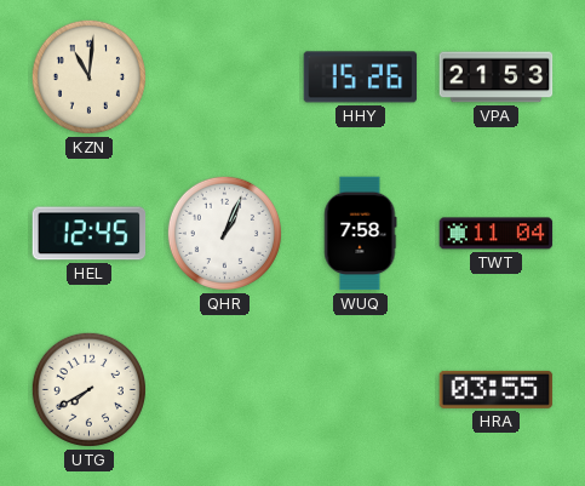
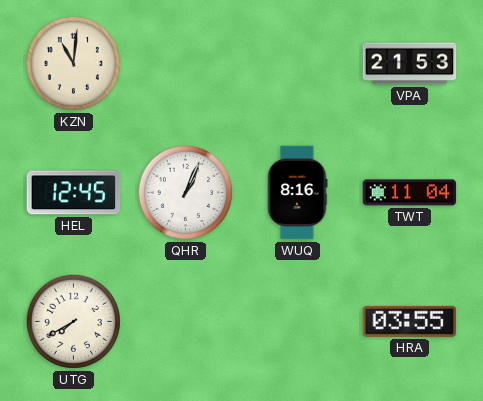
HHY: 15:26 -> none (361, 78)
WUQ: 7:58 -> 8:16 (298, 193)
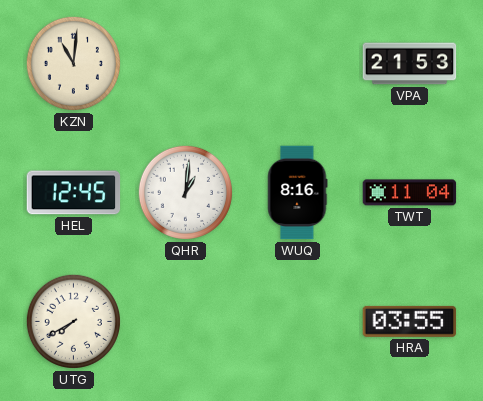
QHR: 1:04 -> 1:01 (185, 192)
